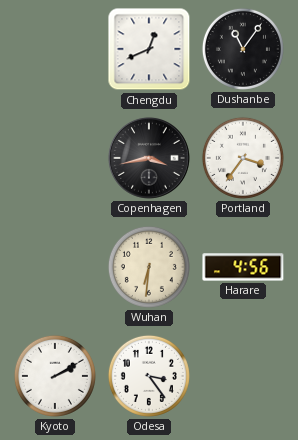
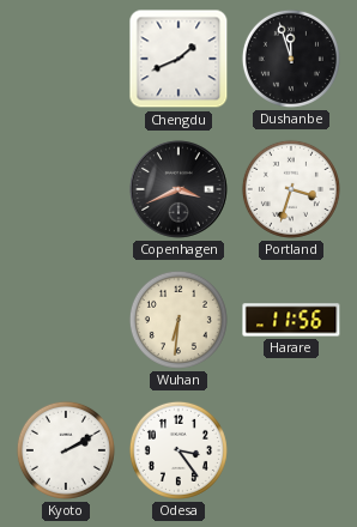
Chengdu: 12:41 -> 1:41 (179, 59)
Dushanbe: 11:06 -> 11:57 (291, 59)
Copenhagen: 3:43 -> 3:41 (179, 189)
Portland: 3:36 -> 3:33 (291, 189)
Harare: 4:56 -> 11:56 (291, 320)
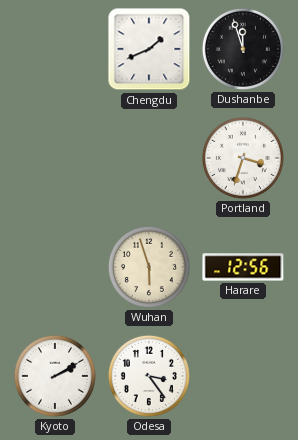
Copenhagen: 3:41 -> none (179, 189)
Wuhan: 6:31 -> 5:57 (149, 267)
Harare: 11:56 -> 12:56 (243, 267)
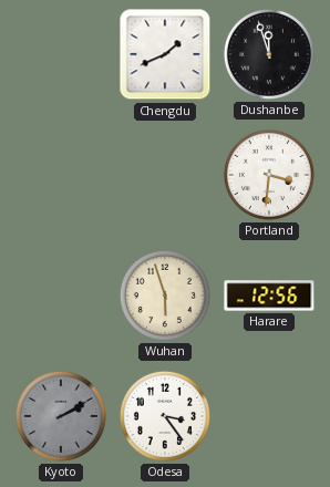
Portland: 3:33 -> 3:31 (269, 175)
Kyoto dial: white -> grey (61, 416)
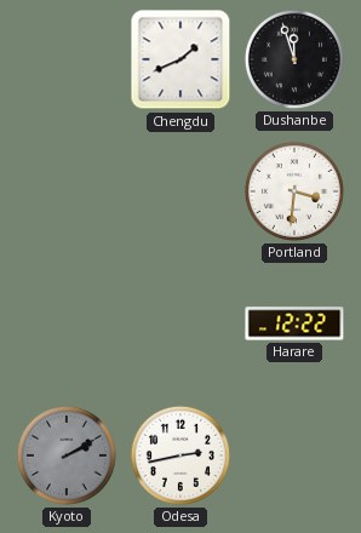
Wuhan: 5:57 -> none (165, 296)
Harare: 12:56 -> 12:22 (294, 323)
Odesa: 3:24 -> 2:43 (180, 455)
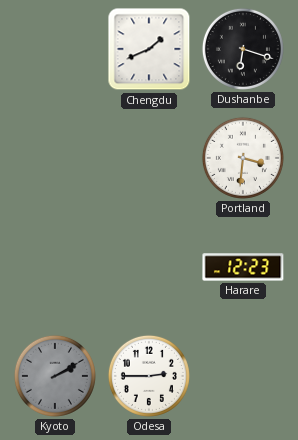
Dushanbe: 11:57 -> 6:18 (243, 49)
Harare: 12:22 -> 12:23 (243, 267)
Odesa: 2:43 -> 2:45 (149, 376)
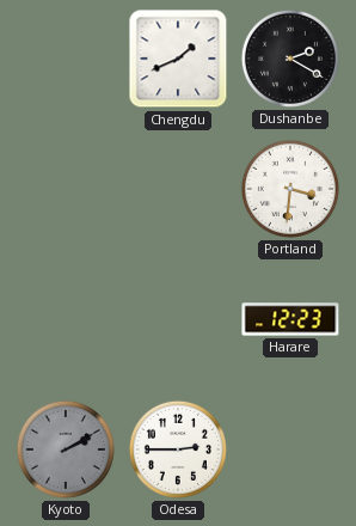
Dushanbe: 6:18 -> 2:20 (290, 59)
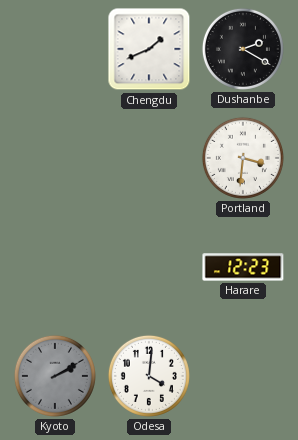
Odesa: 2:45 -> 4:01 (149, 376)
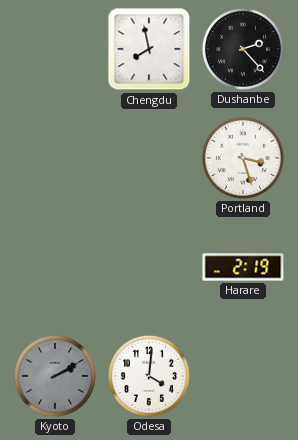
Chengdu: 1:41 -> 7:58 (149, 49)
Dushanbe: 2:20 -> 2:23 (243, 49)
Portland: 3:31 -> 3:27 (243, 158)
Harare: 12:23 -> 2:19 (243, 267)
